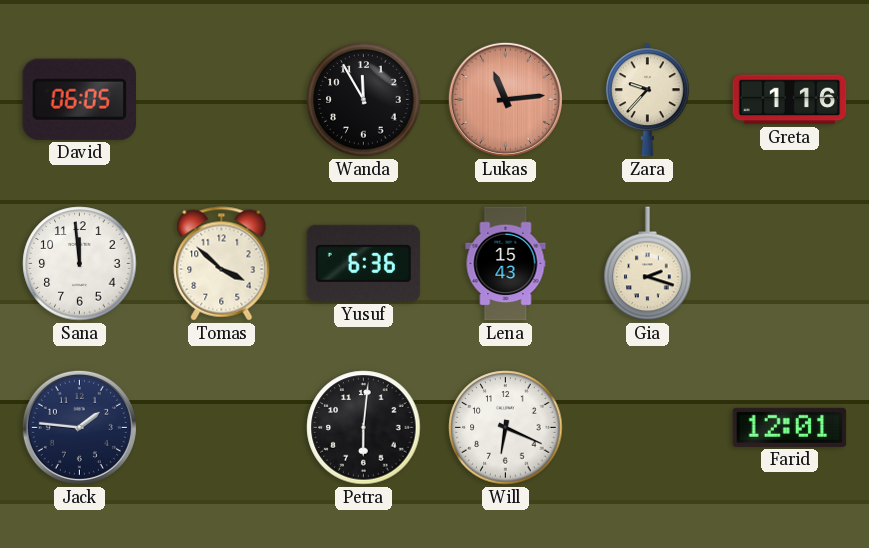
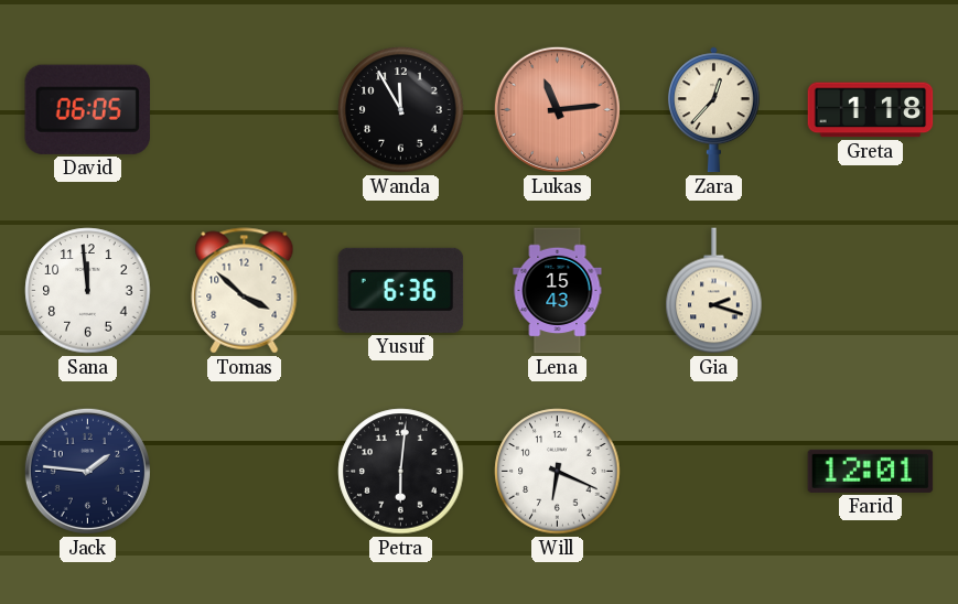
Zara: 9:37 -> 12:37 (713, 110)
Greta: 1:16 -> 1:18 (871, 110)
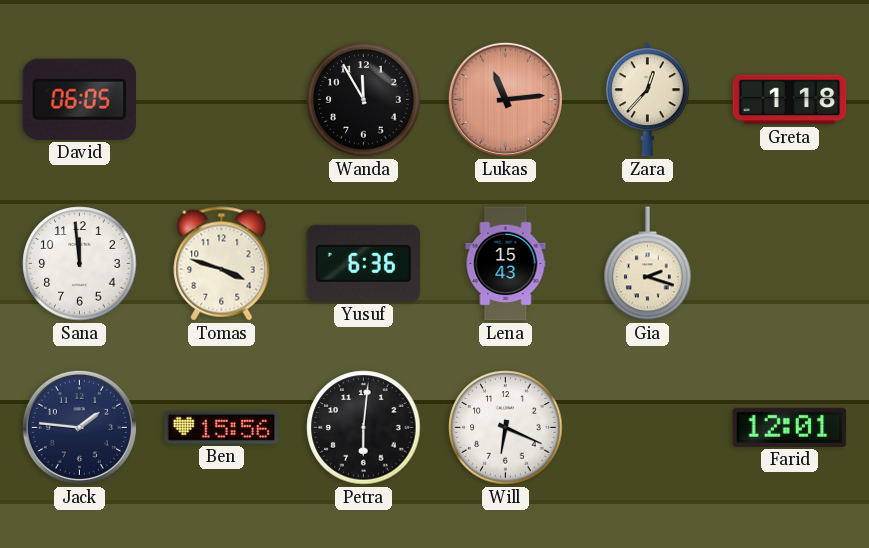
Tomas: 3:52 -> 3:48 (222, 264)
Ben: none -> 15:56 (222, 427)
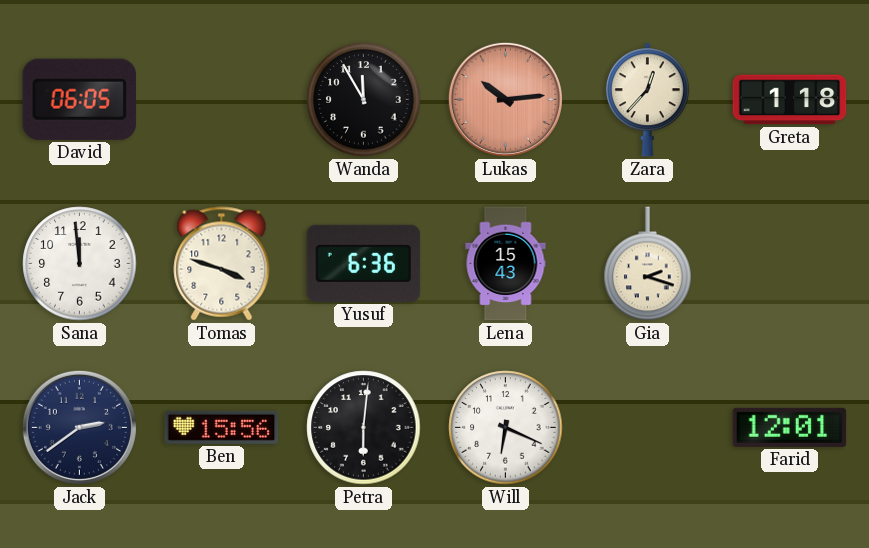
Lukas: 11:14 -> 10:14 (505, 99)
Jack: 1:46 -> 2:39 (79, 427)
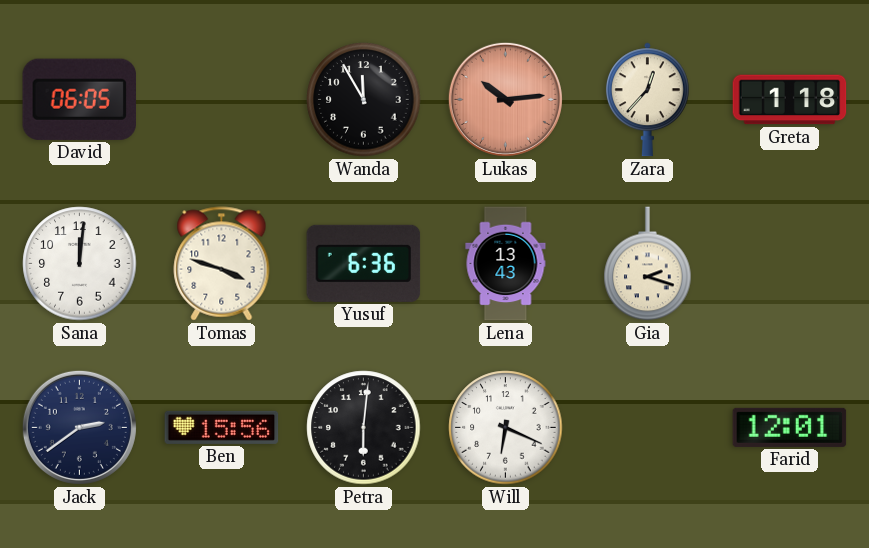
Sana: 11:59 -> 12:01 (80, 264)
Lena: 15:43 -> 13:43 (506, 264)
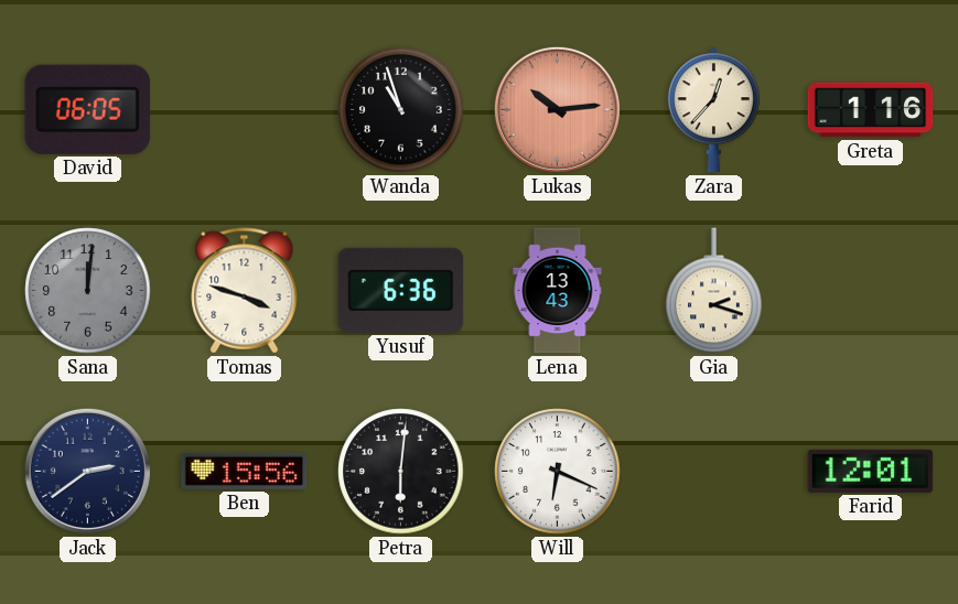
Wanda: 11:55 -> 10:57 (401, 110)
Greta: 1:18 -> 1:16 (871, 110)
Sana dial: white -> grey (88, 291)
